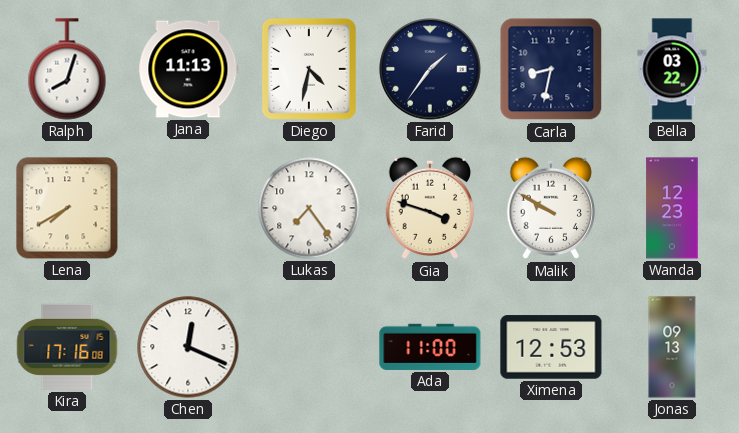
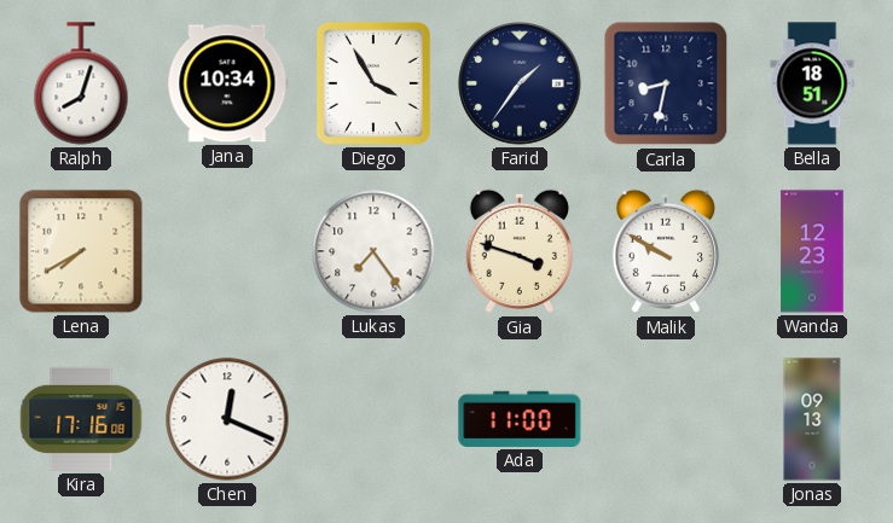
Jana: 11:13 -> 10:34 (227, 83)
Diego: 4:32 -> 3:55 (373, 83)
Bella: 03:22 -> 18:51 (812, 83)
Ximena: 12:53 -> none (551, 347)
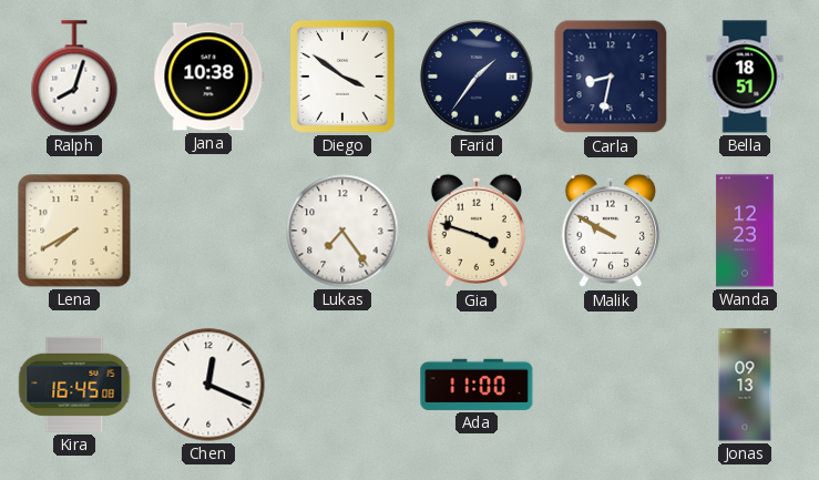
Jana: 10:34 -> 10:38 (208, 76)
Diego: 3:55 -> 3:51 (342, 76)
Kira: 17:16 -> 16:45 (74, 385)
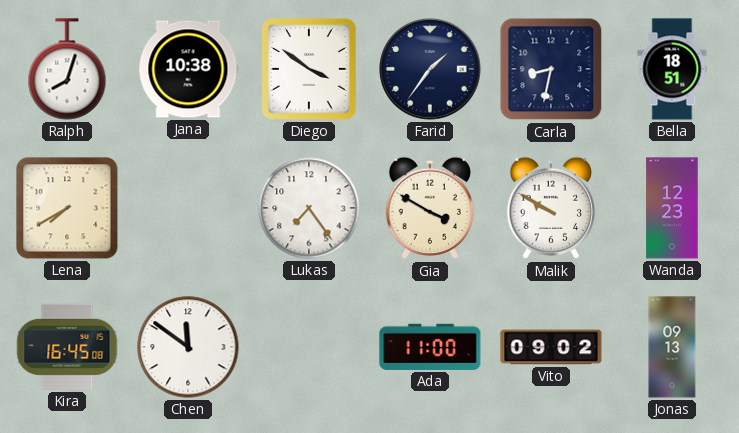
Gia: 3:48 -> 3:50 (429, 208)
Chen: 12:19 -> 11:51 (188, 347)
Vito: none -> 09:02 (551, 347)
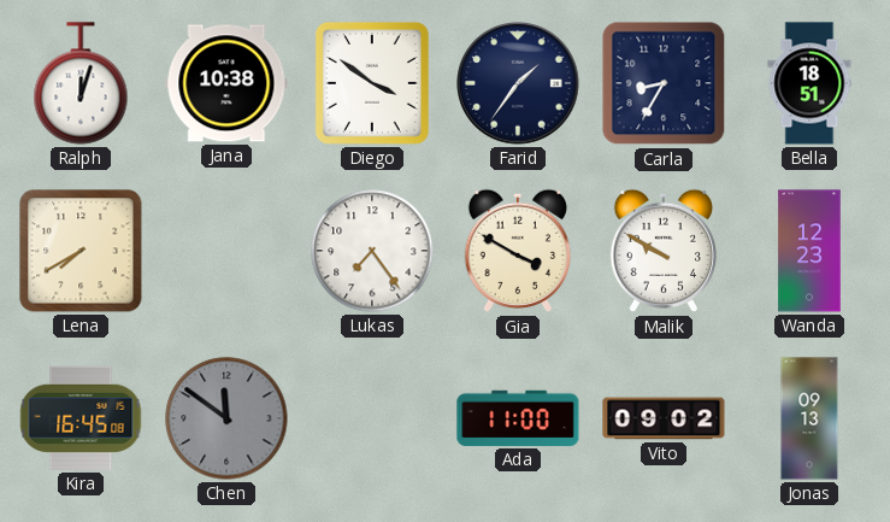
Ralph: 8:03 -> 12:03 (81, 83)
Carla: 8:32 -> 8:35 (664, 83)
Chen dial: white -> grey (226, 418)
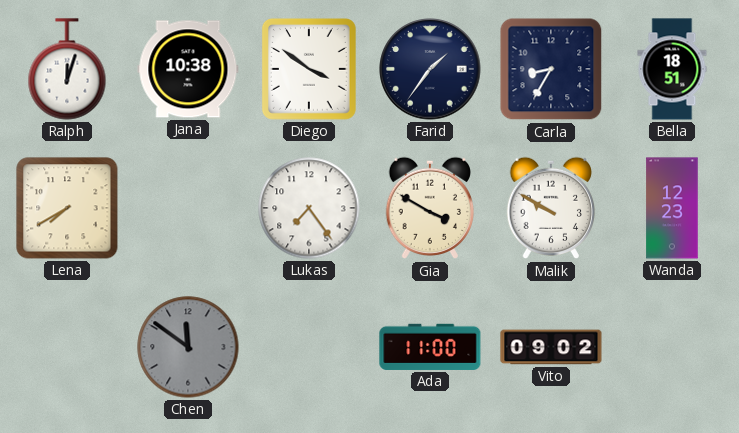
Kira: 16:45 -> none (81, 418)
Jonas: 09:13 -> none (809, 418)
